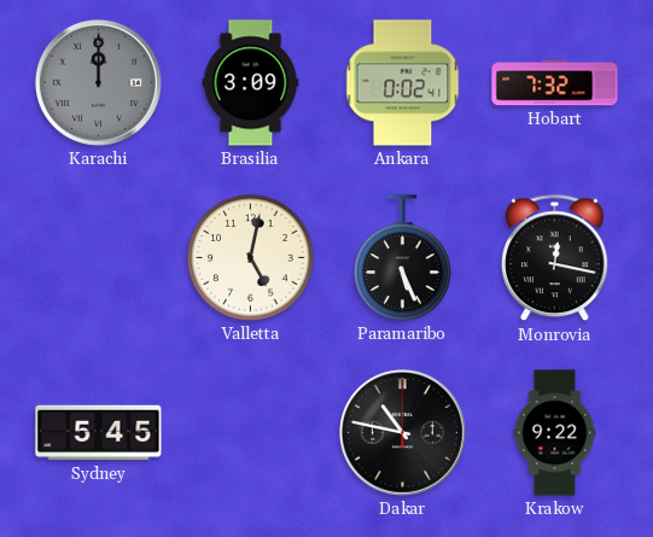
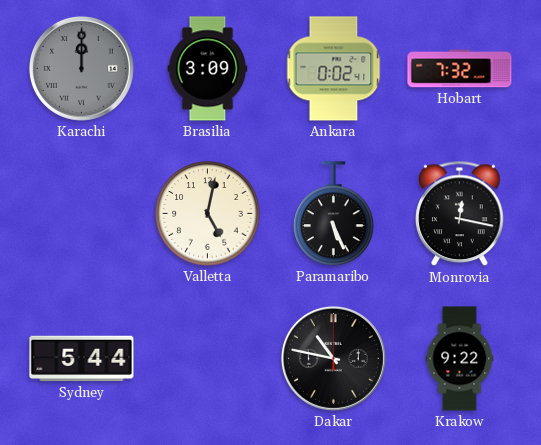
Sydney: 5:45 -> 5:44 (82, 359)
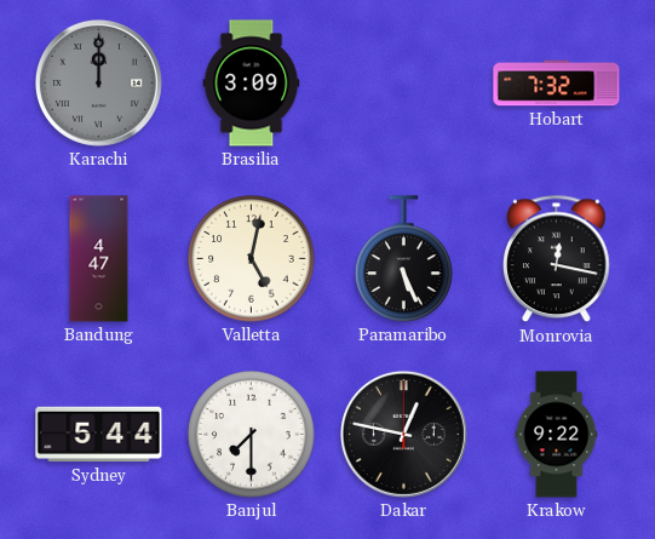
Ankara: 0:02 -> none (334, 69)
Bandung: none -> 4:47 (99, 259)
Banjul: none -> 7:30 (252, 435)
Dakar: 10:47 -> 12:47 (403, 434)
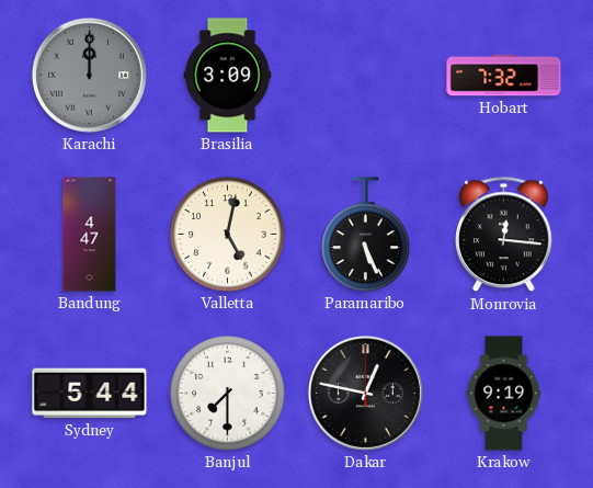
Monrovia: 12:17 -> 12:16 (504, 235)
Krakow: 9:22 -> 9:19 (504, 394)
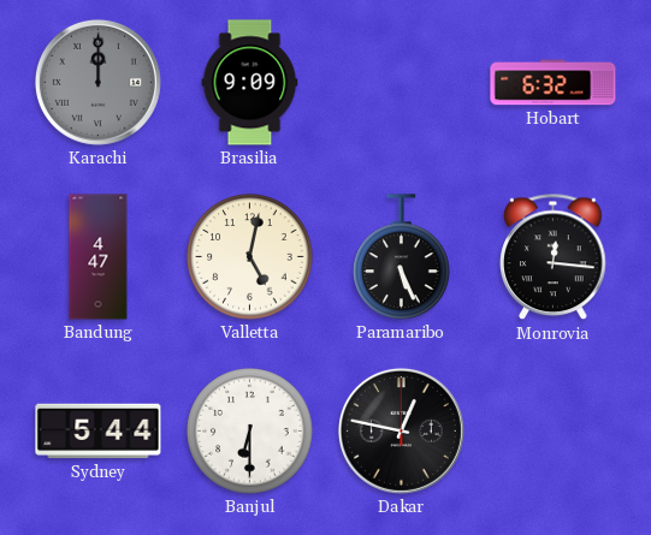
Brasilia: 3:09 -> 9:09 (250, 83)
Hobart: 7:32 -> 6:32 (554, 83)
Banjul: 7:30 -> 6:30 (250, 432)
Krakow: 9:19 -> none (504, 394)
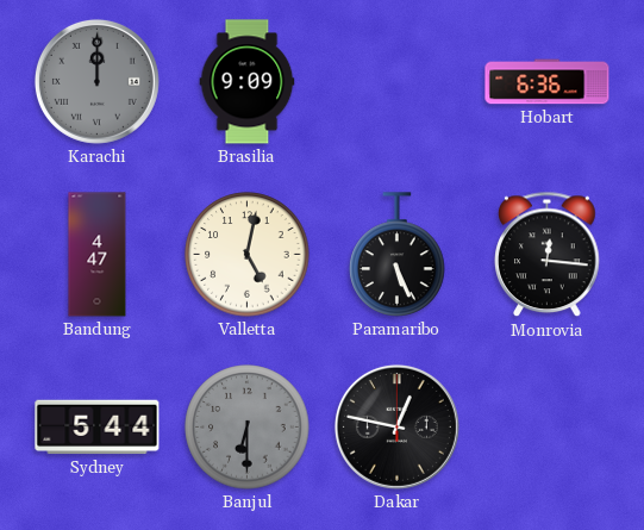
Hobart: 6:32 -> 6:36 (548, 82)
Banjul dial: white -> grey (248, 428)
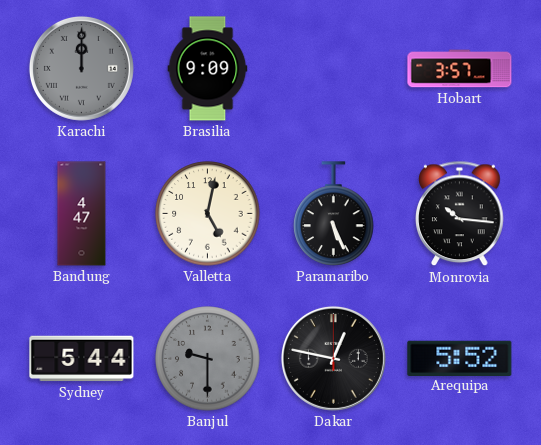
Hobart: 6:36 -> 3:57 (460, 69)
Monrovia: 12:16 -> 10:16 (460, 214)
Banjul: 6:30 -> 9:30 (208, 359)
Arequipa: none -> 5:52 (460, 358)
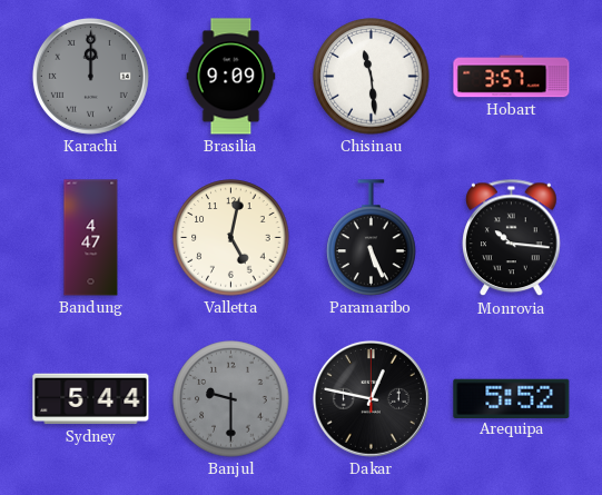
Chisinau: none -> 11:29 (372, 77)
